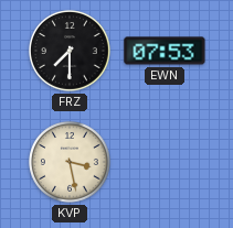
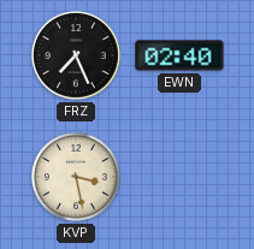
FRZ: 7:30 -> 7:26 (77, 57)
EWN: 07:53 -> 02:40 (179, 55)
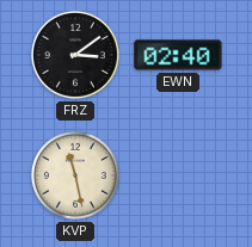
FRZ: 7:26 -> 3:09 (76, 56)
KVP: 3:28 -> 11:28 (76, 177)
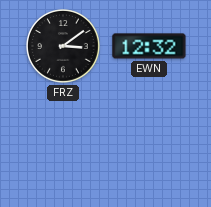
EWN: 02:40 -> 12:32 (149, 46)
KVP: 11:28 -> none (76, 177)
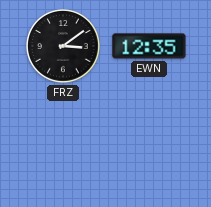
EWN: 12:32 -> 12:35 (149, 46)
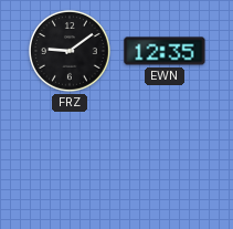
FRZ: 3:09 -> 9:09 (71, 52)
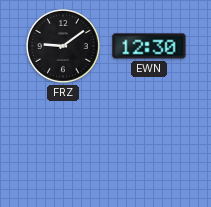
EWN: 12:35 -> 12:30 (149, 46)
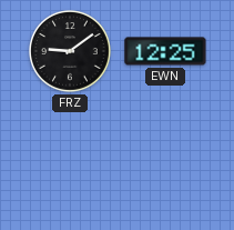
EWN: 12:30 -> 12:25 (165, 51)
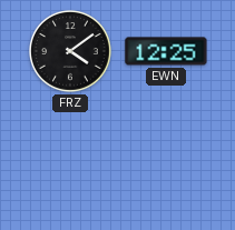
FRZ: 9:09 -> 4:09 (71, 52)
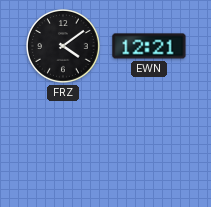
EWN: 12:25 -> 12:21 (149, 46)
